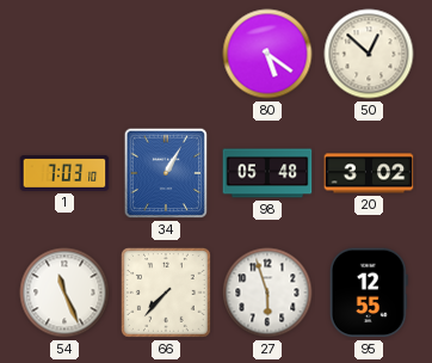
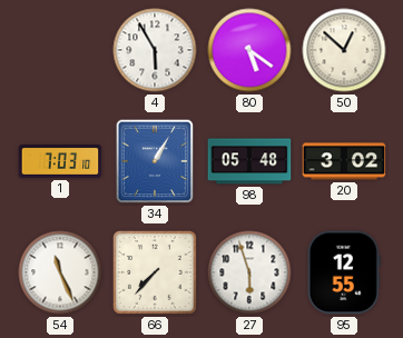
4: none -> 5:55 (155, 50)
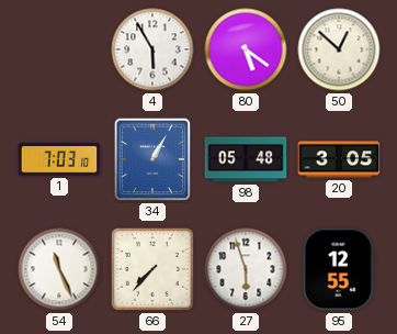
20: 3:02 -> 3:05 (339, 159)
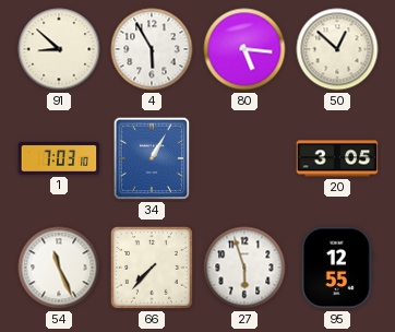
91: none -> 8:52 (59, 49)
80: 5:21 -> 5:16 (244, 49)
98: 05:48 -> none (246, 159)
